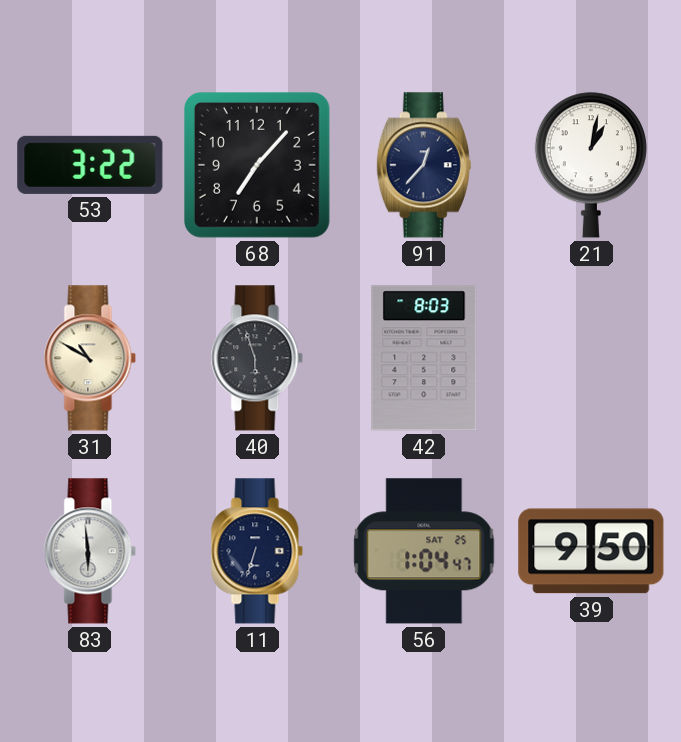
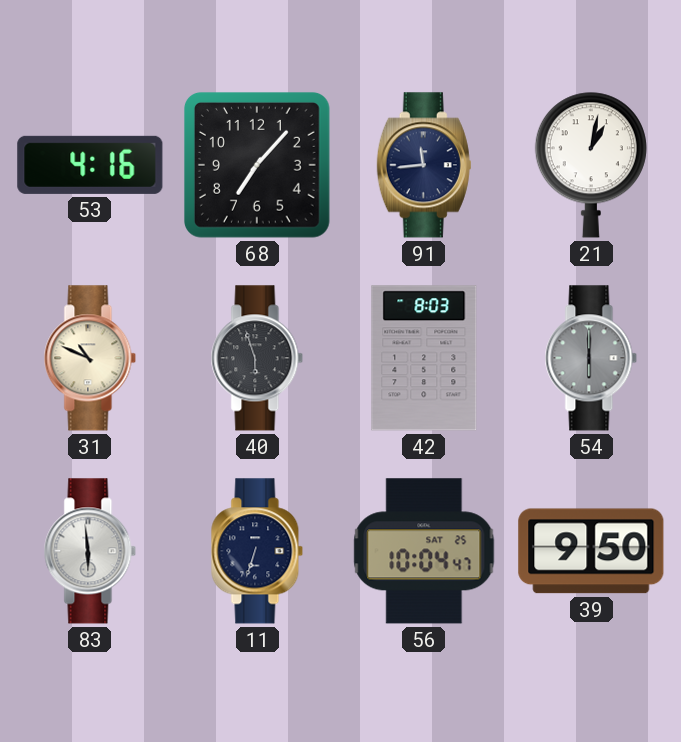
53: 3:22 -> 4:16 (90, 165)
91: 12:37 -> 11:44 (424, 165)
31: 10:50 -> 10:49 (90, 358)
54: none -> 6:00 (591, 358)
56: 1:04 -> 10:04 (424, 551)
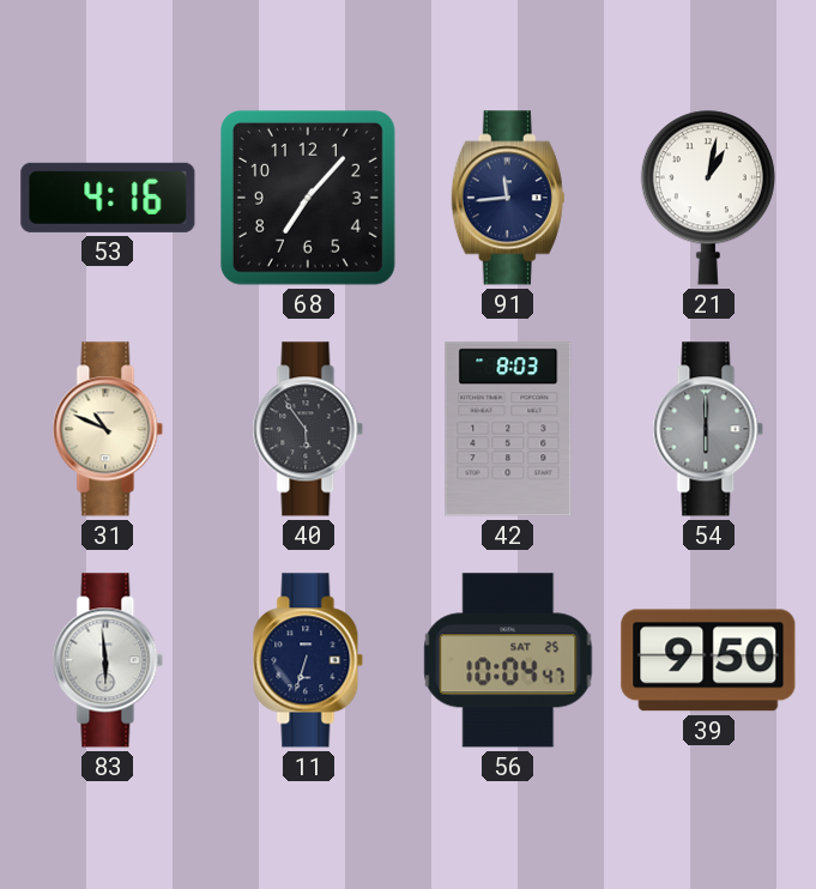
40: 5:57 -> 5:54 (308, 429)
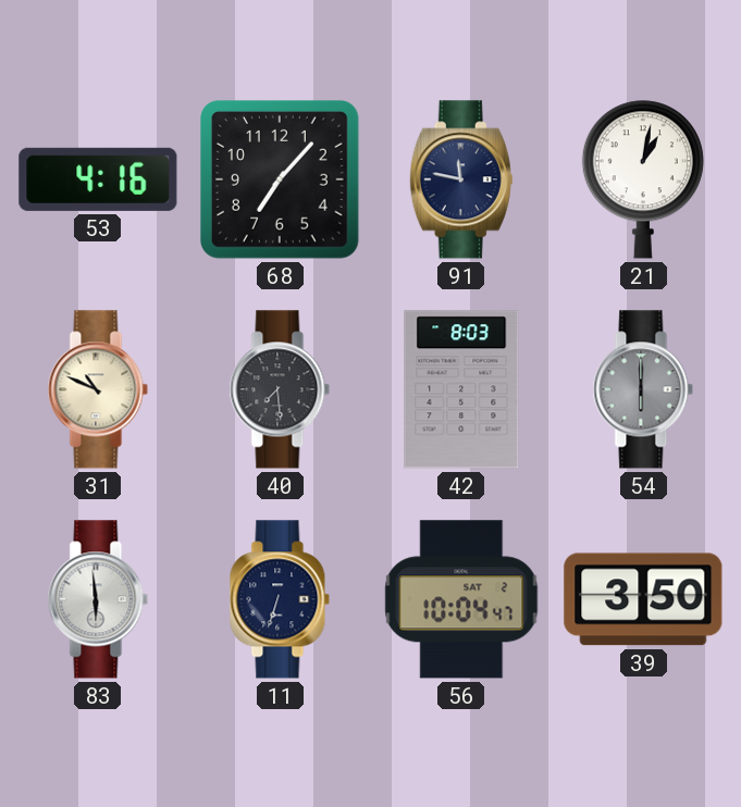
91: 11:44 -> 11:47 (461, 179)
40: 5:54 -> 7:29 (280, 389)
56 date: SAT 25 -> SAT 2 (461, 599)
39: 9:50 -> 3:50 (643, 599)
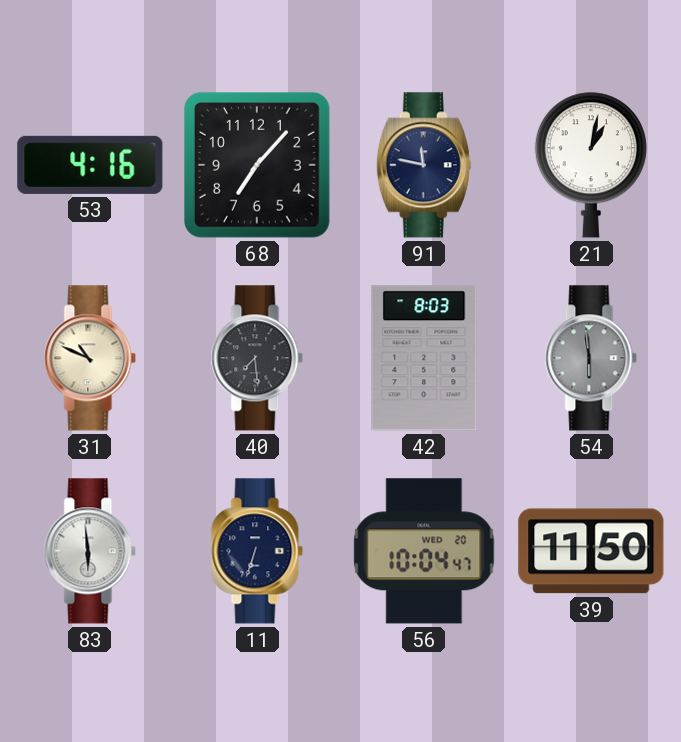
54: 6:00 -> 5:59 (591, 358)
56 date: SAT 2 -> WED 20 (424, 551)
39: 3:50 -> 11:50 (591, 551)
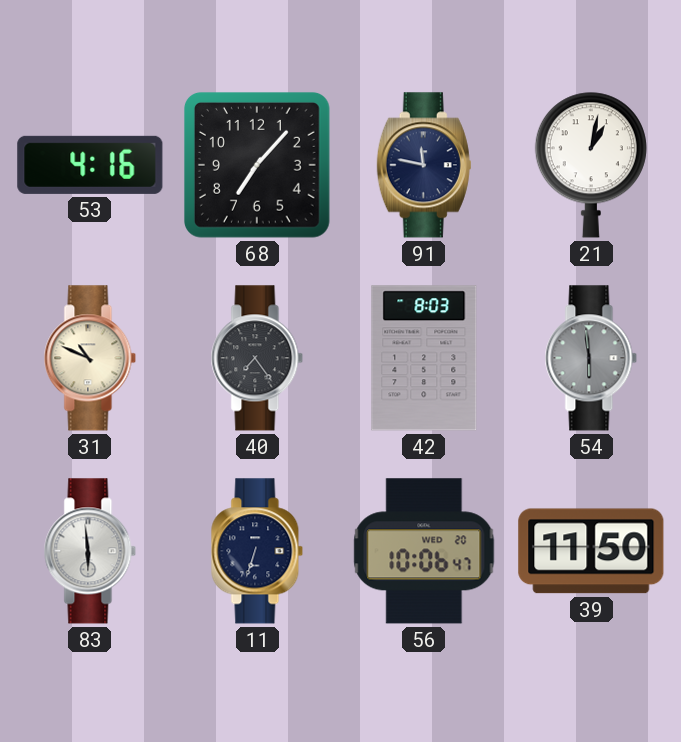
40: 7:29 -> 7:24 (257, 358)
56: 10:04 -> 10:06 (424, 551)
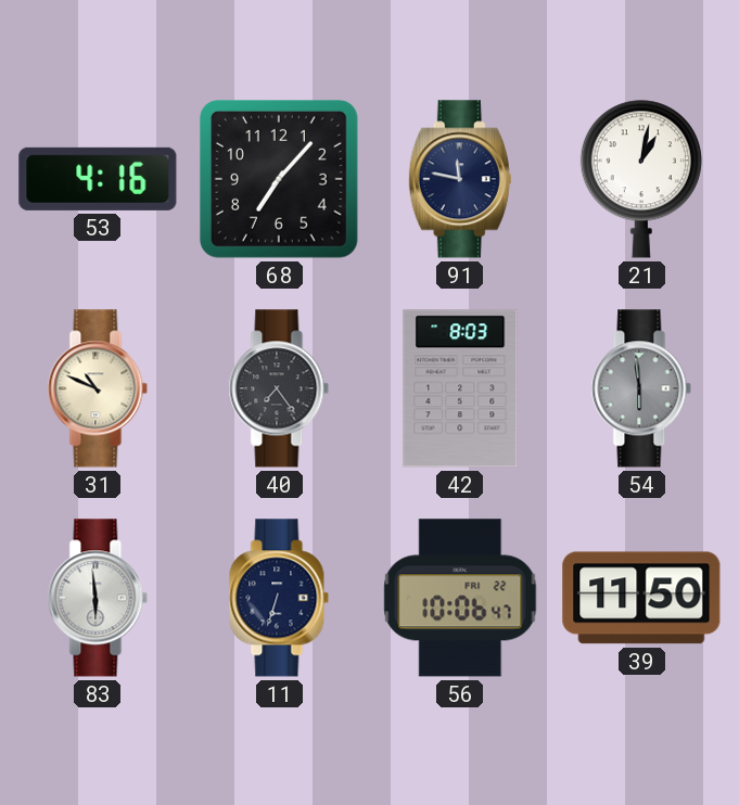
56 date: WED 20 -> FRI 22 (460, 598)
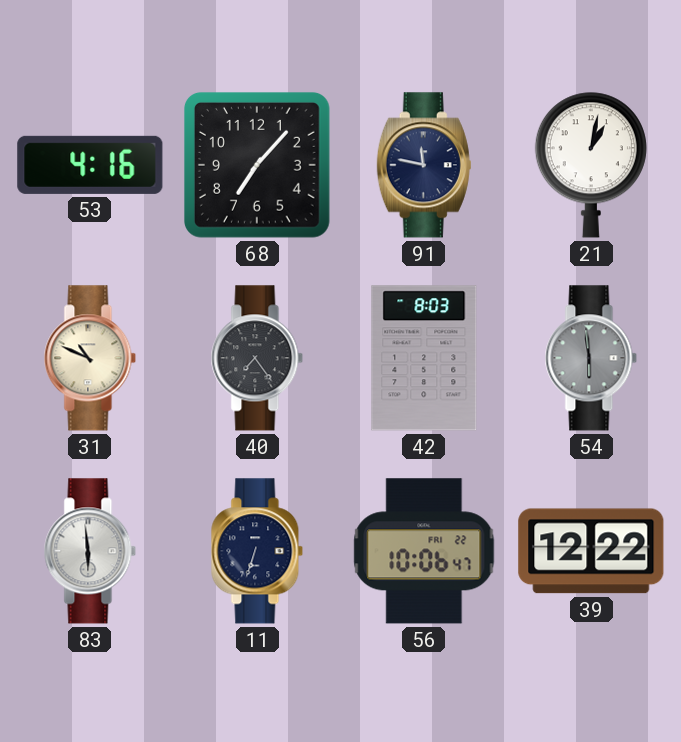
39: 11:50 -> 12:22 (591, 551)
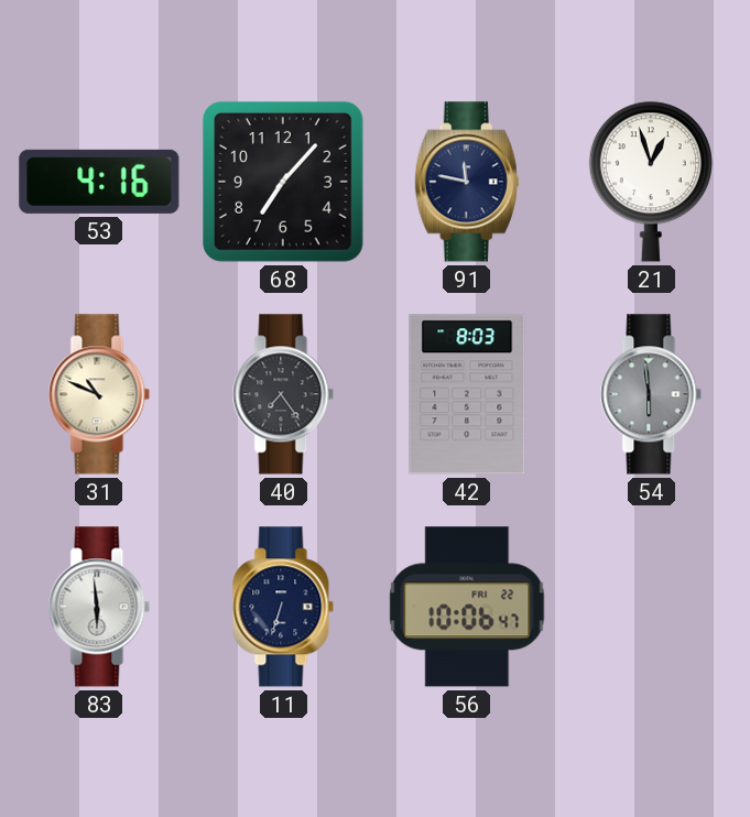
21: 1:02 -> 12:57 (651, 182)
39: 12:22 -> none (591, 551)
